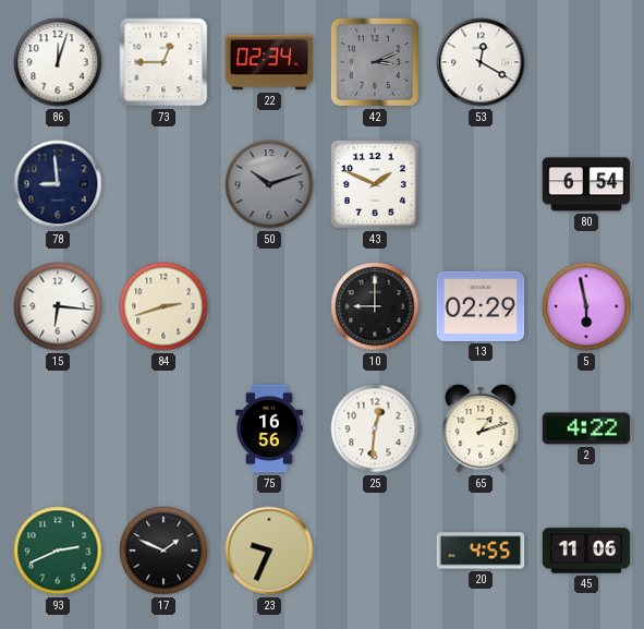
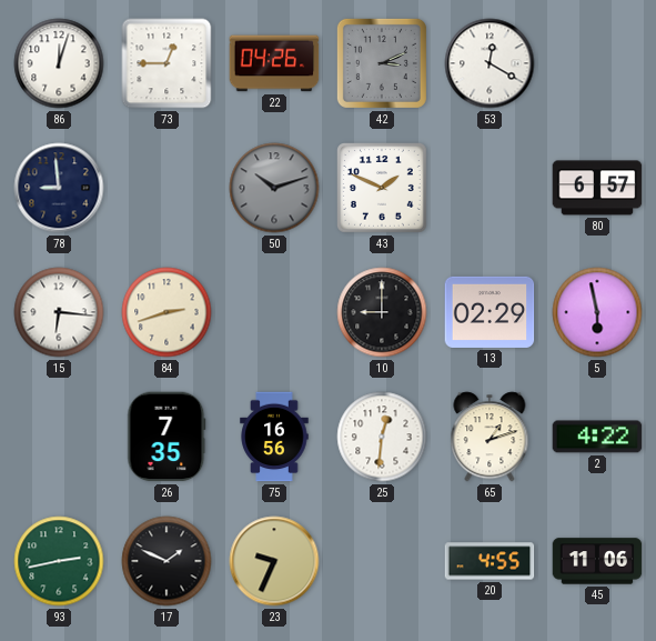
22: 02:34 -> 04:26 (274, 63)
80: 6:54 -> 6:57 (597, 188)
26: none -> 7:35 (166, 437)
93: 2:41 -> 2:43 (59, 561)
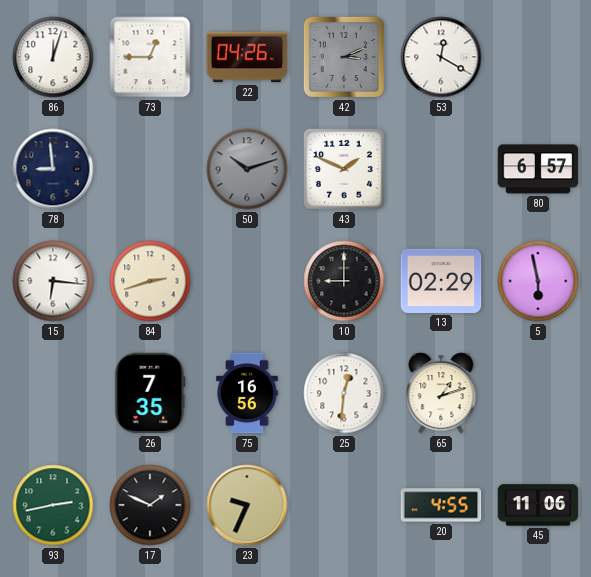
2: 4:22 -> none (597, 437)
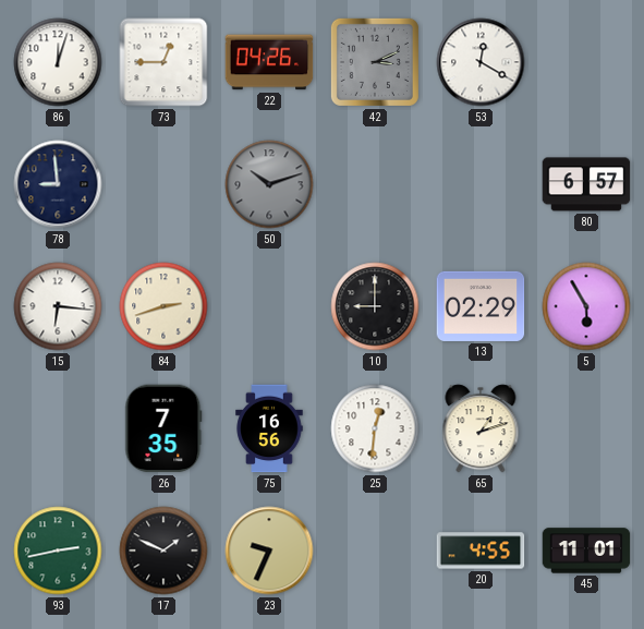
43: 1:49 -> none (345, 170)
5: 5:58 -> 5:55 (586, 306)
45: 11:06 -> 11:01 (586, 551)
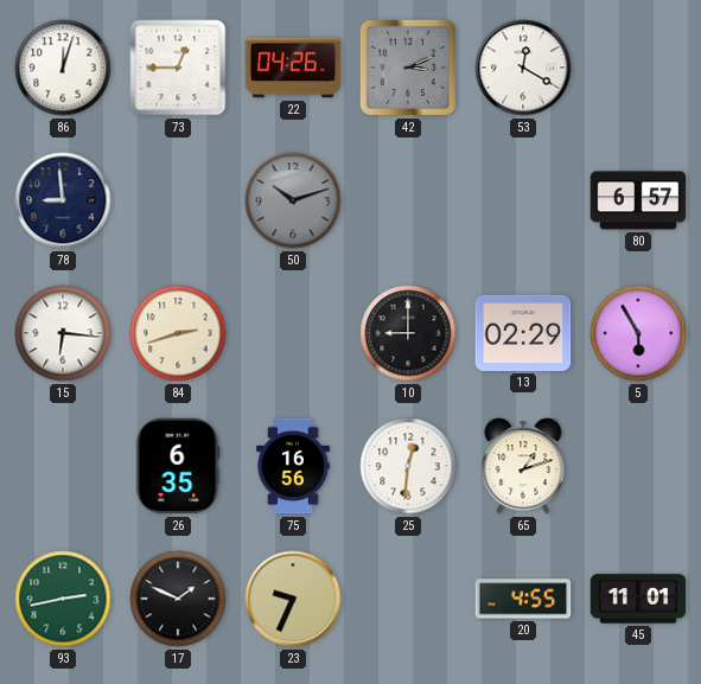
26: 7:35 -> 6:35 (178, 466)
